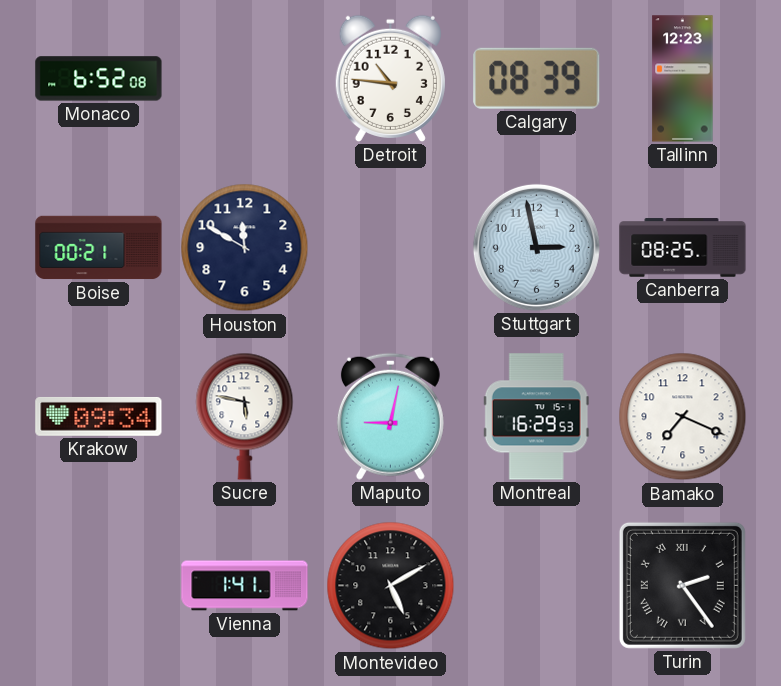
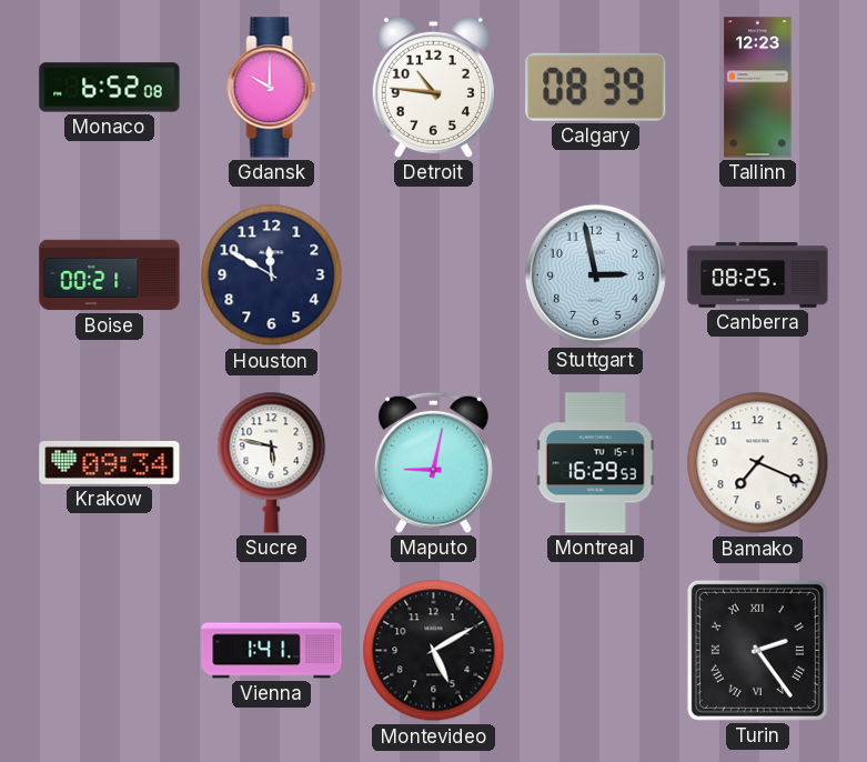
Gdansk: none -> 10:00 (272, 88)
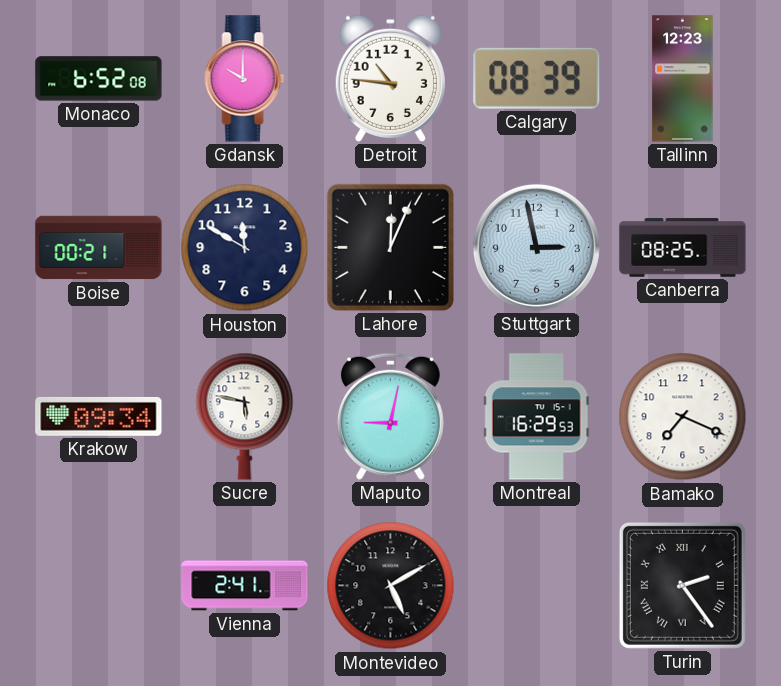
Lahore: none -> 12:04 (390, 247)
Vienna: 1:41 -> 2:41 (245, 586)
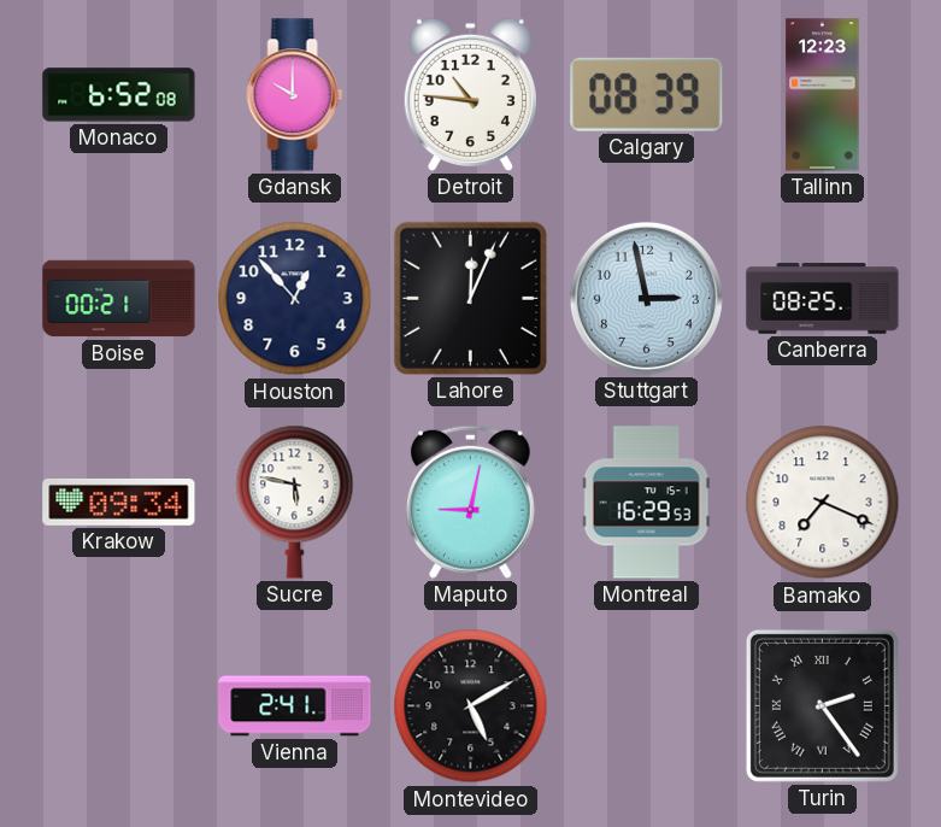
Houston: 11:50 -> 12:53 (295, 299)
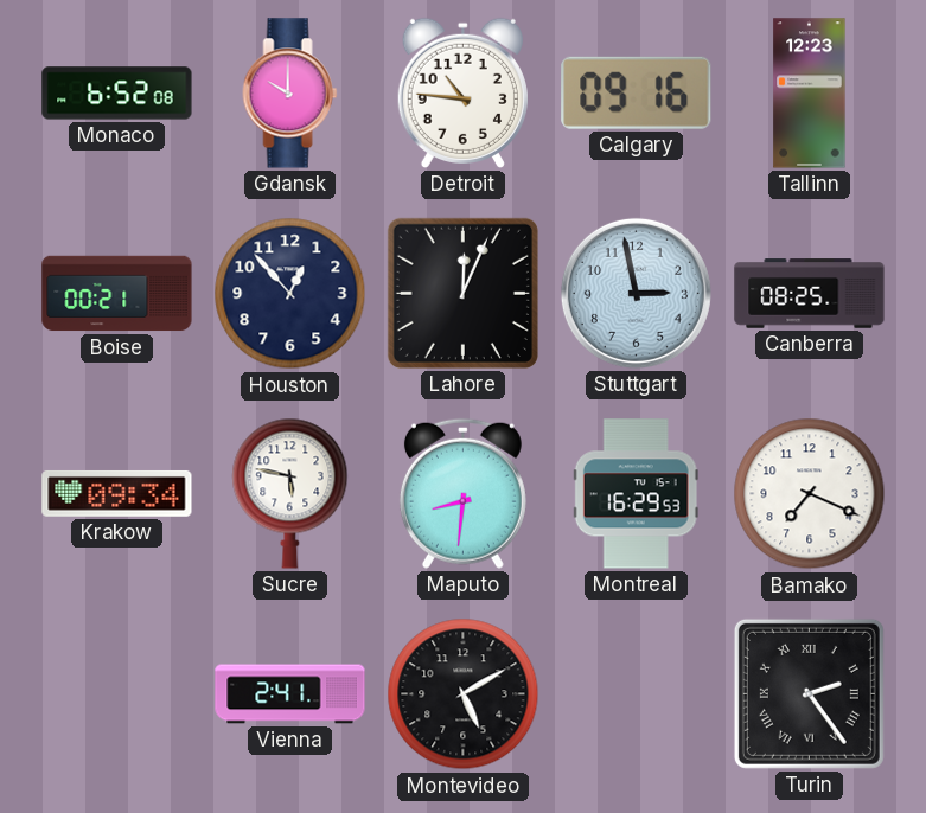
Calgary: 08:39 -> 09:16 (637, 92)
Maputo: 9:02 -> 8:31 (462, 493)
